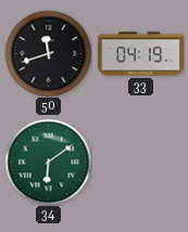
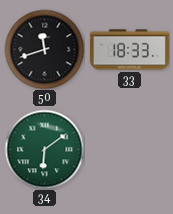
33: 04:19 -> 18:33 (129, 50)
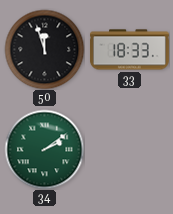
50: 11:42 -> 11:57 (44, 49)
34: 6:09 -> 2:09 (44, 149)
